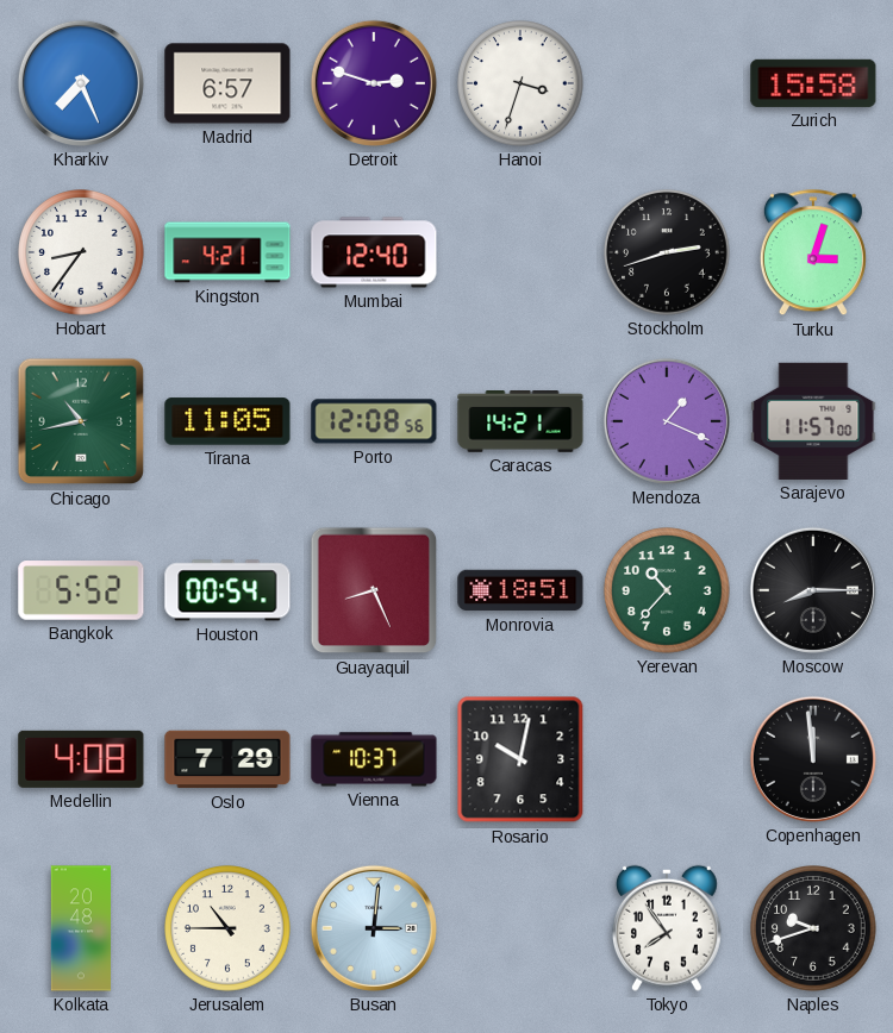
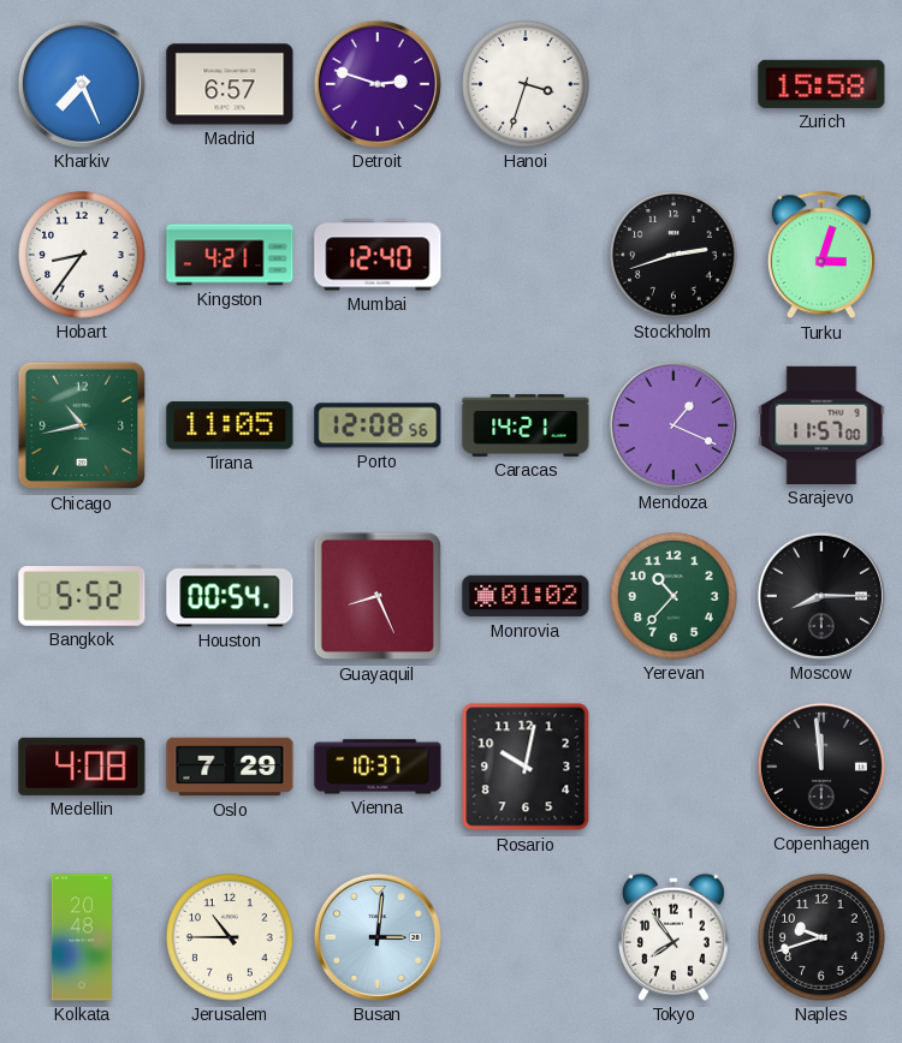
Monrovia: 18:51 -> 01:02 (526, 596)
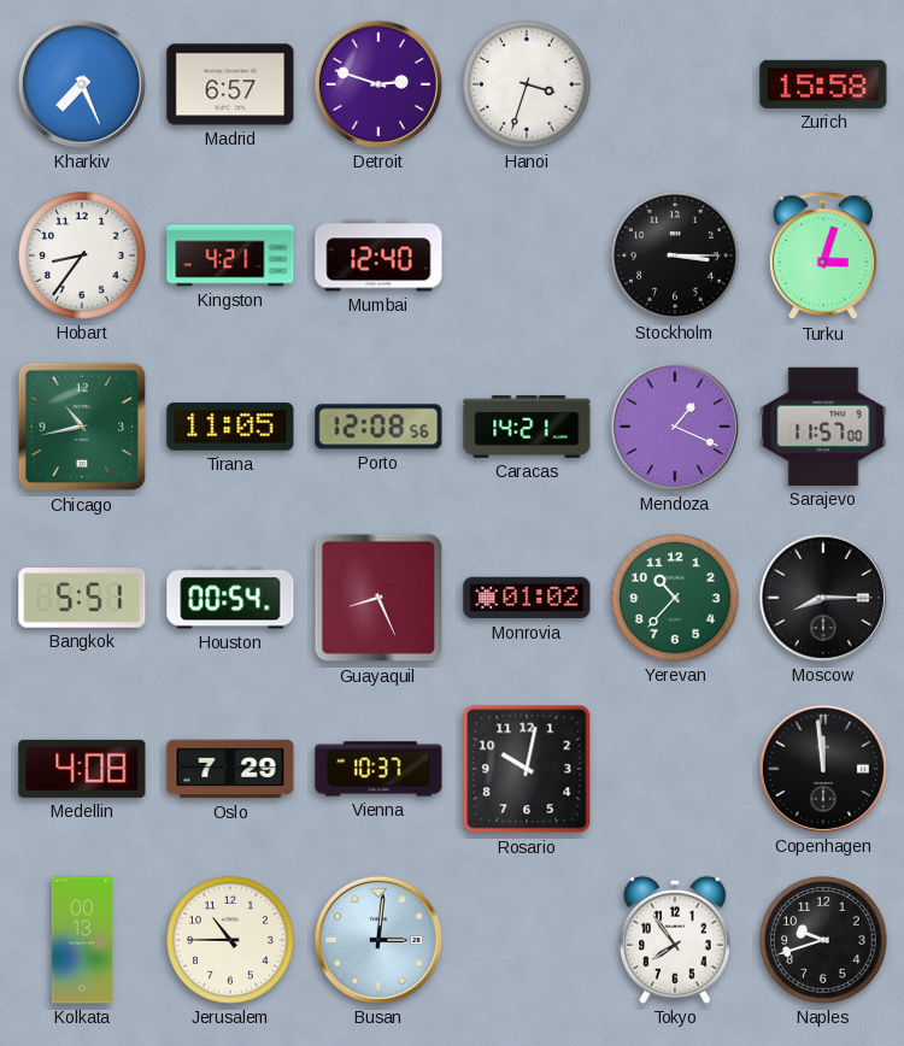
Stockholm: 2:42 -> 3:15 (675, 255)
Bangkok: 5:52 -> 5:51 (82, 598)
Kolkata: 20:48 -> 00:13 (81, 940)
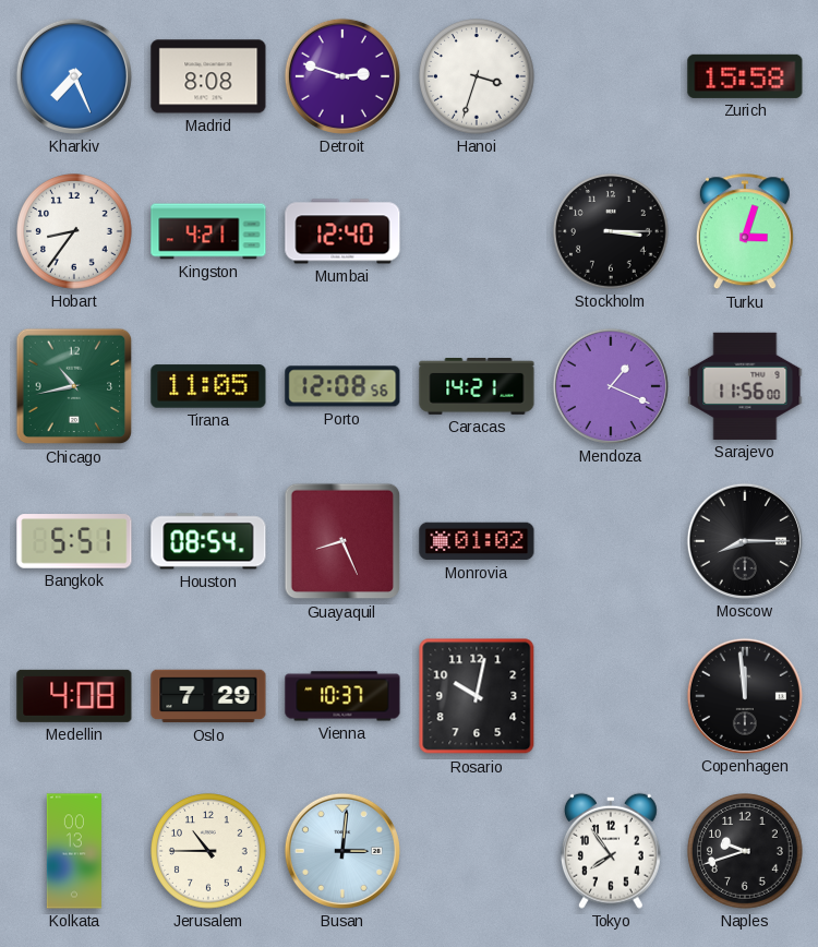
Madrid: 6:57 -> 8:08 (208, 76)
Sarajevo: 11:57 -> 11:56 (745, 386)
Houston: 00:54 -> 08:54 (208, 541)
Yerevan: 10:37 -> none (675, 598)
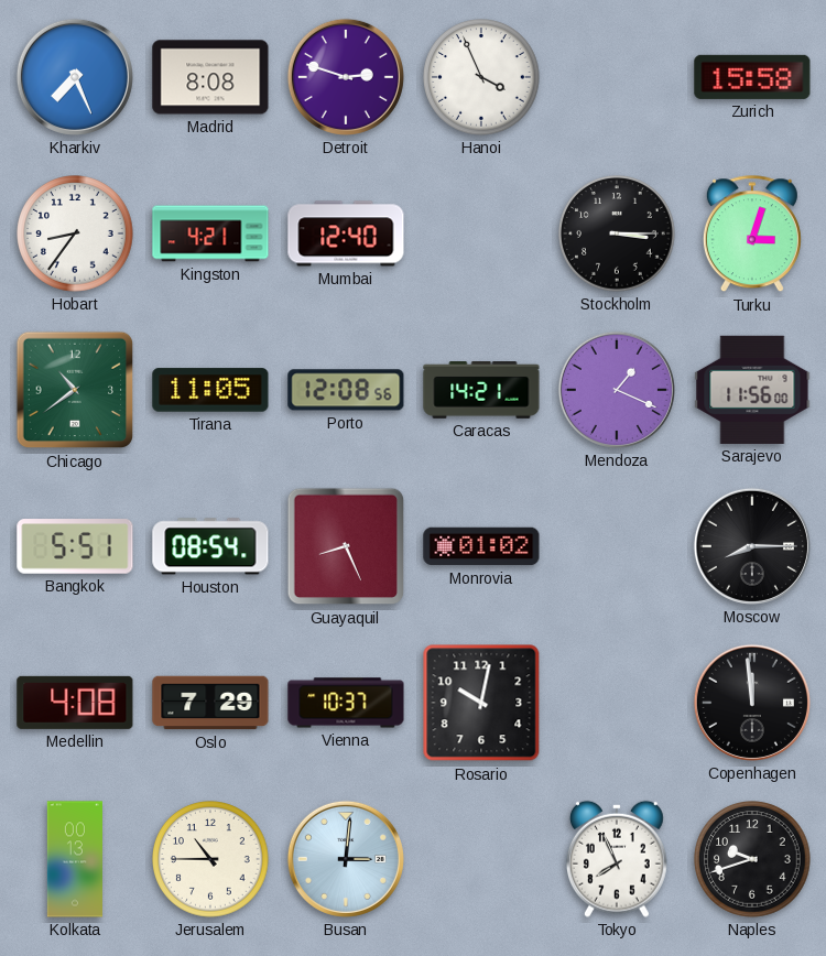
Hanoi: 3:33 -> 3:56 (481, 77)
Chicago: 10:43 -> 10:39 (75, 390)
Tokyo: 7:54 -> 7:56 (617, 859)
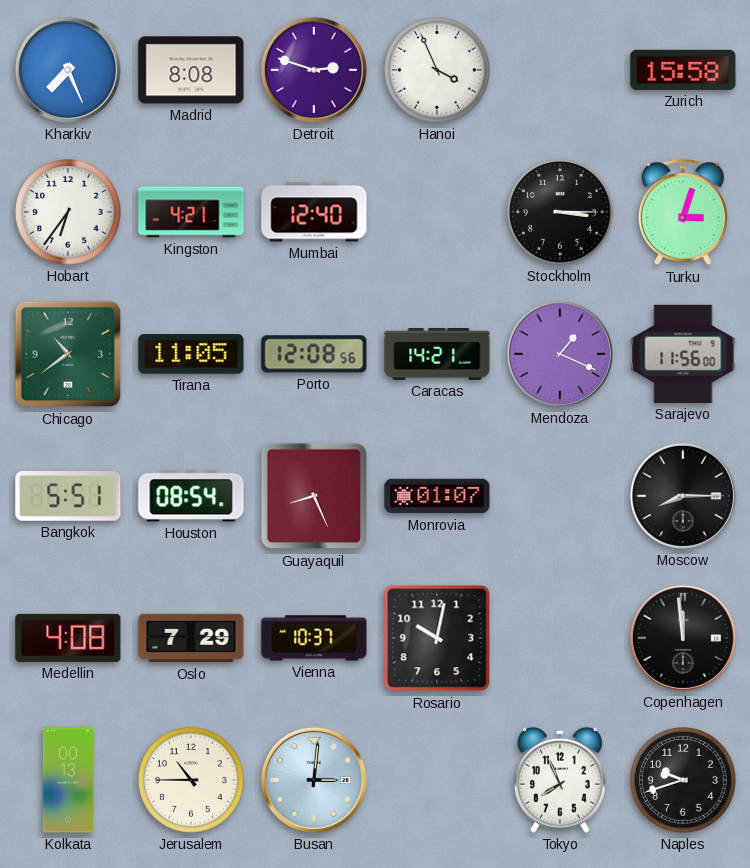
Hobart: 8:36 -> 6:36 (68, 212)
Monrovia: 01:02 -> 01:07 (437, 496)
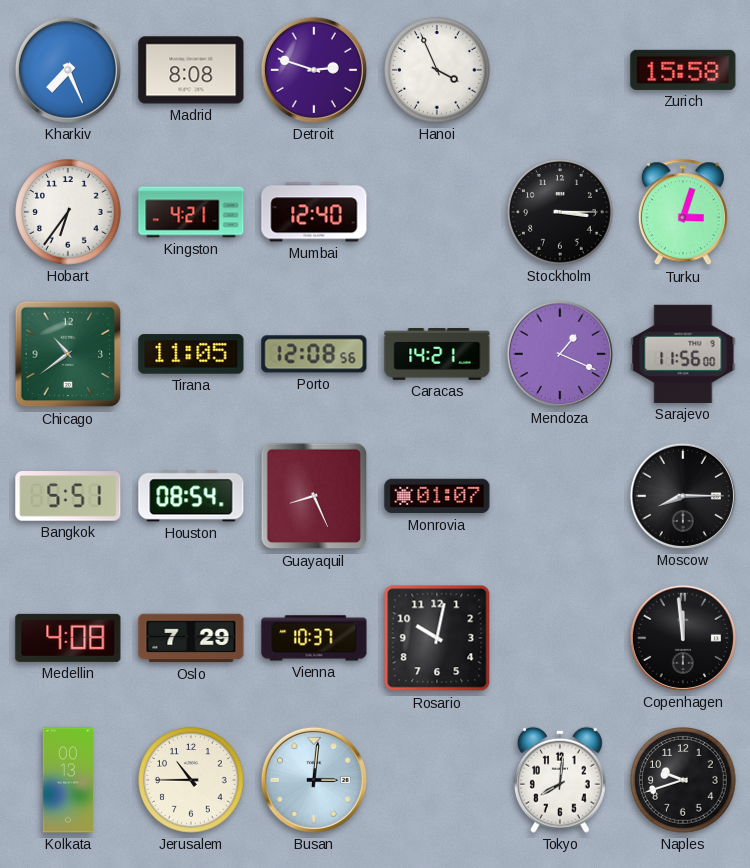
Tokyo: 7:56 -> 8:01 (560, 780)
